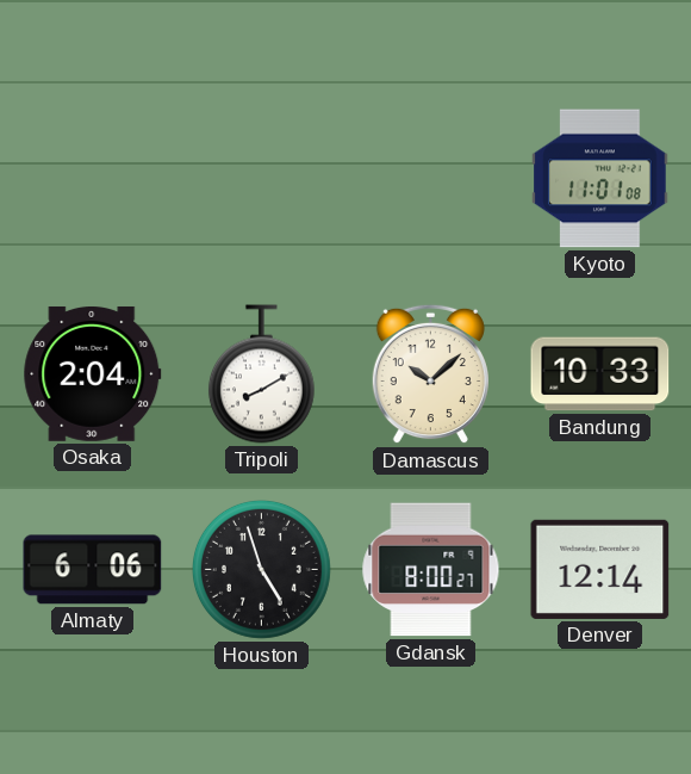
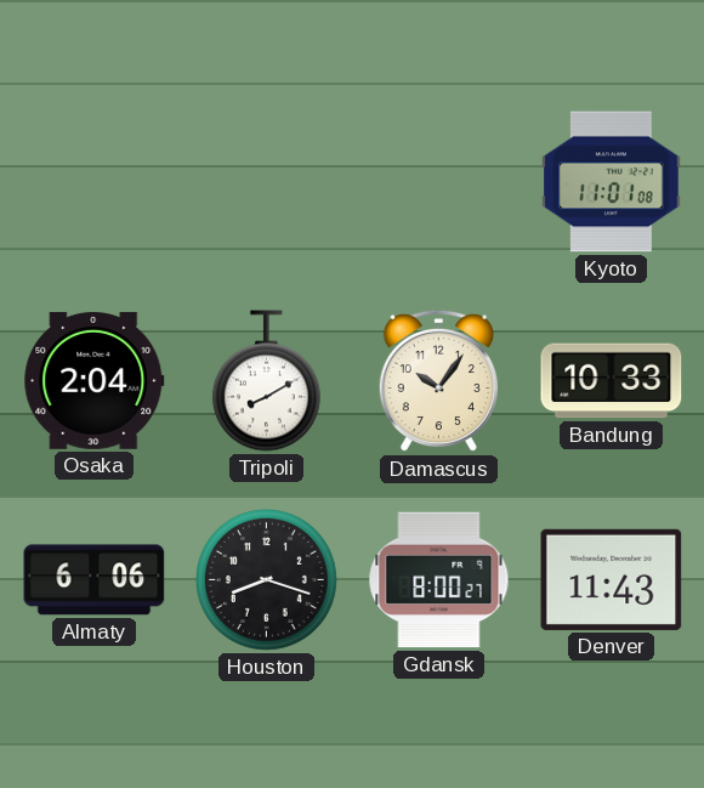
Damascus: 10:08 -> 10:06 (438, 381)
Houston: 4:57 -> 8:18 (266, 579)
Denver: 12:14 -> 11:43 (612, 579)
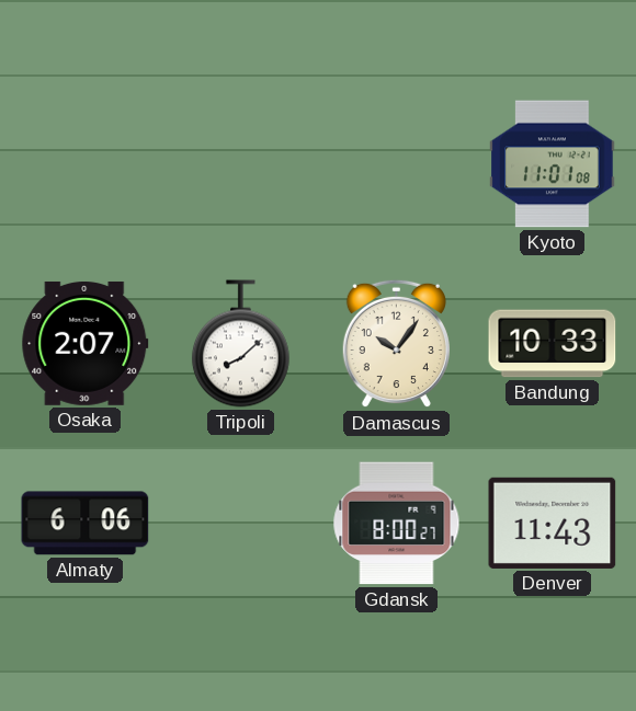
Osaka: 2:04 -> 2:07 (86, 343)
Tripoli: 8:10 -> 8:08 (240, 344)
Houston: 8:18 -> none (266, 579)
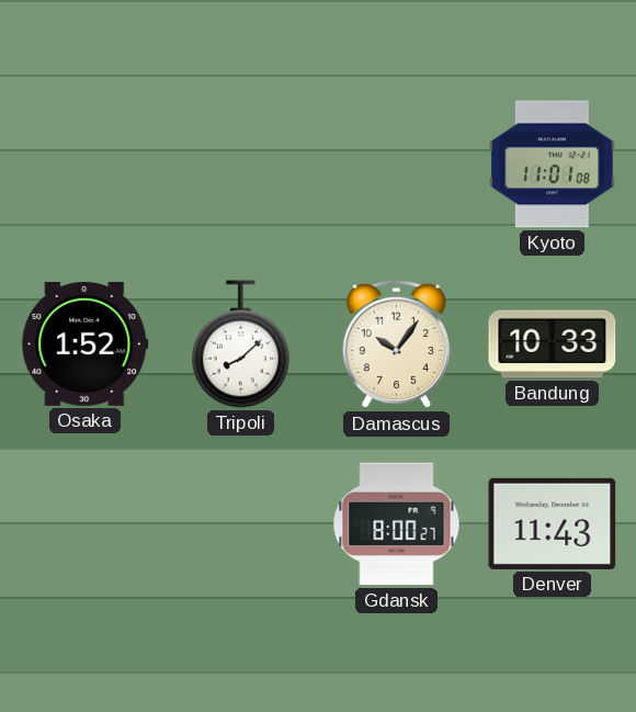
Osaka: 2:07 -> 1:52 (86, 343)
Almaty: 6:06 -> none (86, 524)
